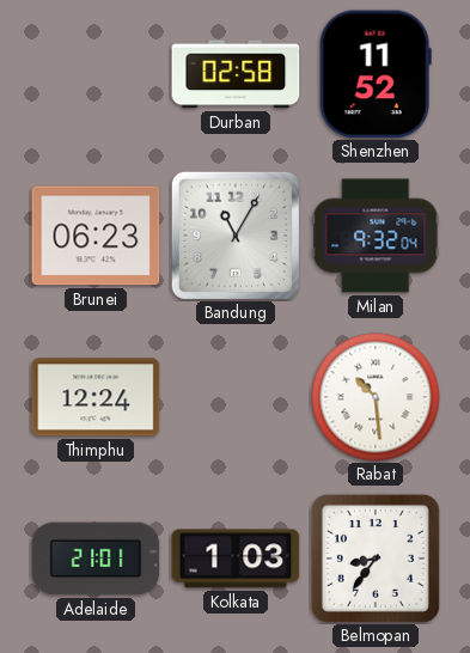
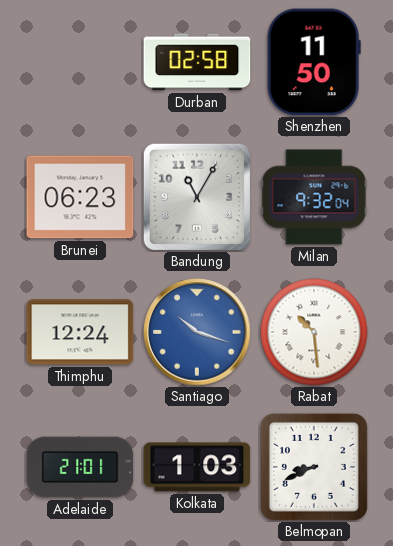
Shenzhen: 11:52 -> 11:50 (314, 62)
Santiago: none -> 10:18 (197, 332)
Belmopan: 8:36 -> 8:41 (314, 467)
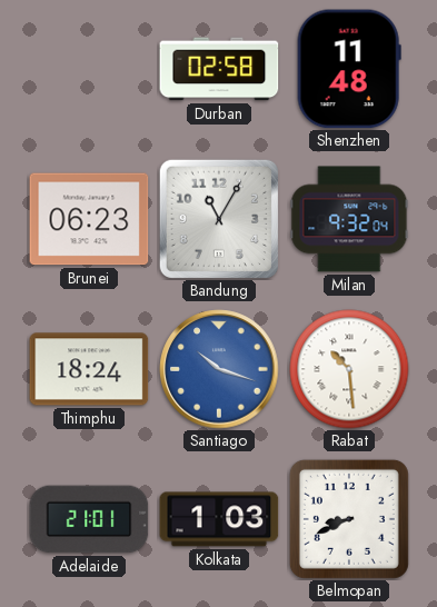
Shenzhen: 11:50 -> 11:48 (349, 69)
Thimphu: 12:24 -> 18:24 (89, 369)
